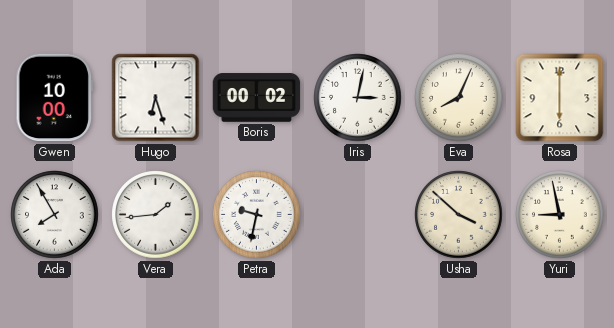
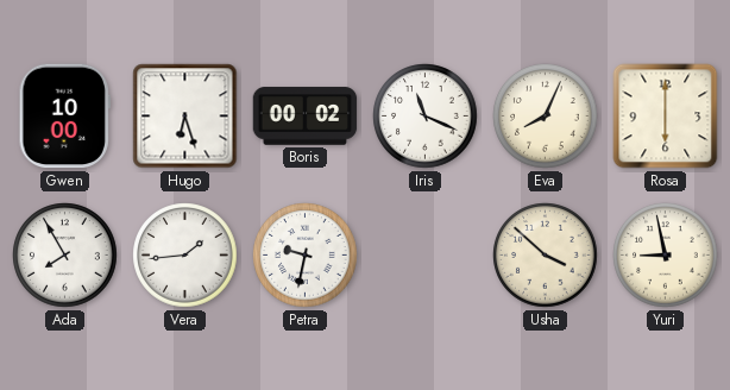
Iris: 3:02 -> 11:19 (426, 117)
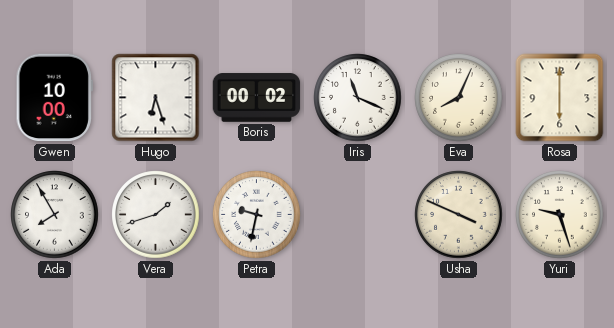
Vera: 1:44 -> 1:42 (156, 215)
Usha: 3:52 -> 3:49 (459, 215)
Yuri: 8:58 -> 9:27 (560, 215)
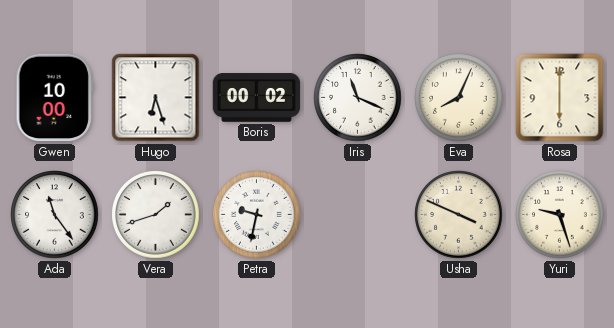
Ada: 7:55 -> 11:24 (55, 215)
